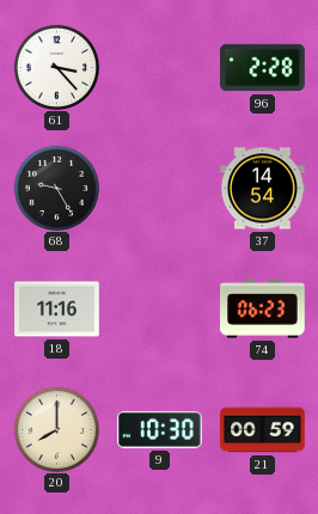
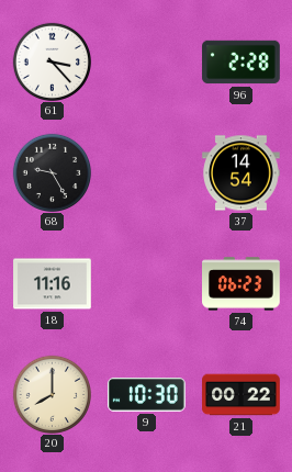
21: 00:59 -> 00:22 (242, 395)
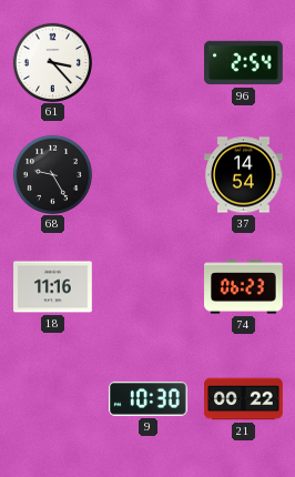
96: 2:28 -> 2:54 (244, 63)
20: 8:00 -> none (52, 394)
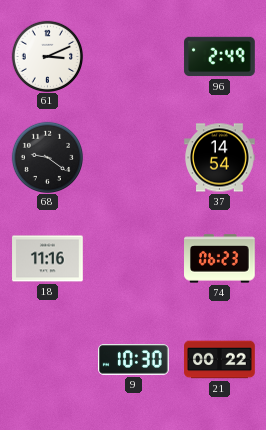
61: 3:23 -> 3:11 (47, 56)
96: 2:54 -> 2:49 (220, 57)
68: 9:25 -> 9:21 (47, 157)
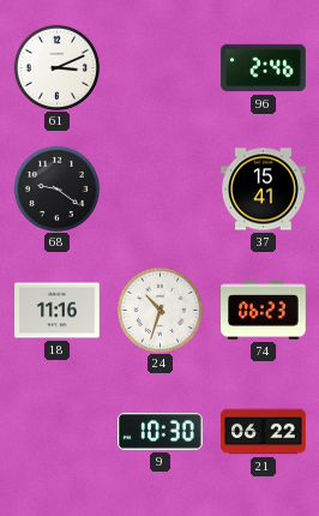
96: 2:49 -> 2:46 (264, 68)
37: 14:54 -> 15:41 (264, 190)
24: none -> 10:33 (159, 310)
21: 00:22 -> 06:22 (264, 432)
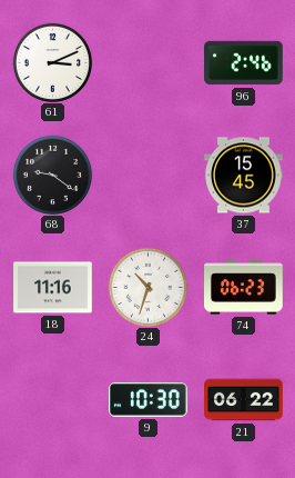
37: 15:41 -> 15:45 (244, 176)
